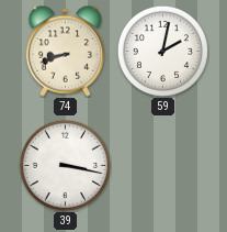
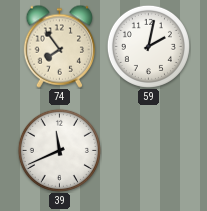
74: 8:42 -> 7:54 (59, 46)
39: 3:17 -> 11:41 (59, 150)
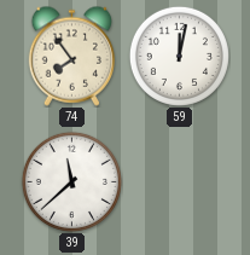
59: 2:02 -> 12:02 (179, 56)
39: 11:41 -> 11:38 (71, 181)
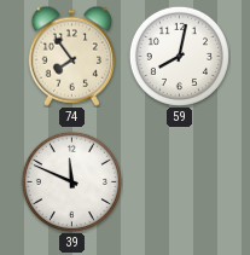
59: 12:02 -> 8:02 (179, 56)
39: 11:38 -> 11:49 (71, 181)
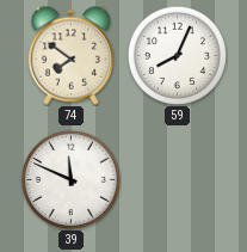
74: 7:54 -> 7:51 (70, 55)
59: 8:02 -> 8:04 (177, 55)
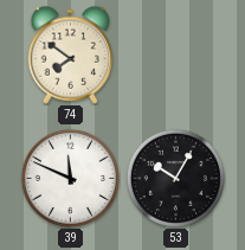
59: 8:04 -> none (177, 55)
53: none -> 10:05 (175, 178)
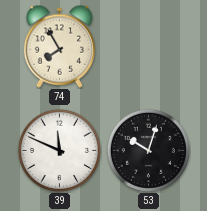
74: 7:51 -> 7:55 (59, 46)
53: 10:05 -> 10:03 (148, 150)
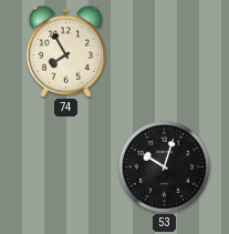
39: 11:49 -> none (59, 150)
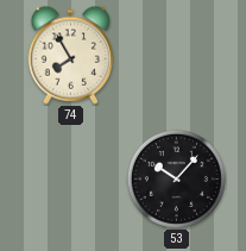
53: 10:03 -> 10:07 (176, 178)
